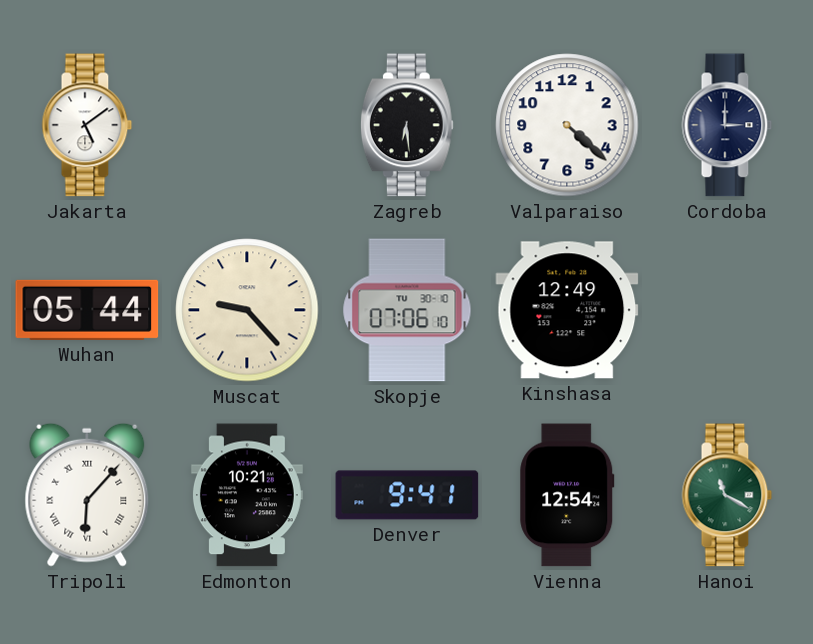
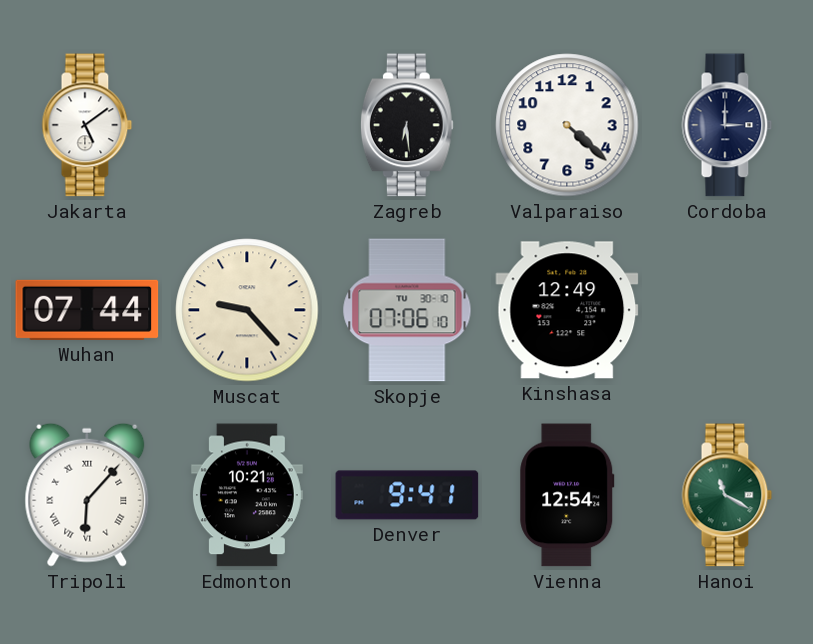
Wuhan: 05:44 -> 07:44 (87, 310)
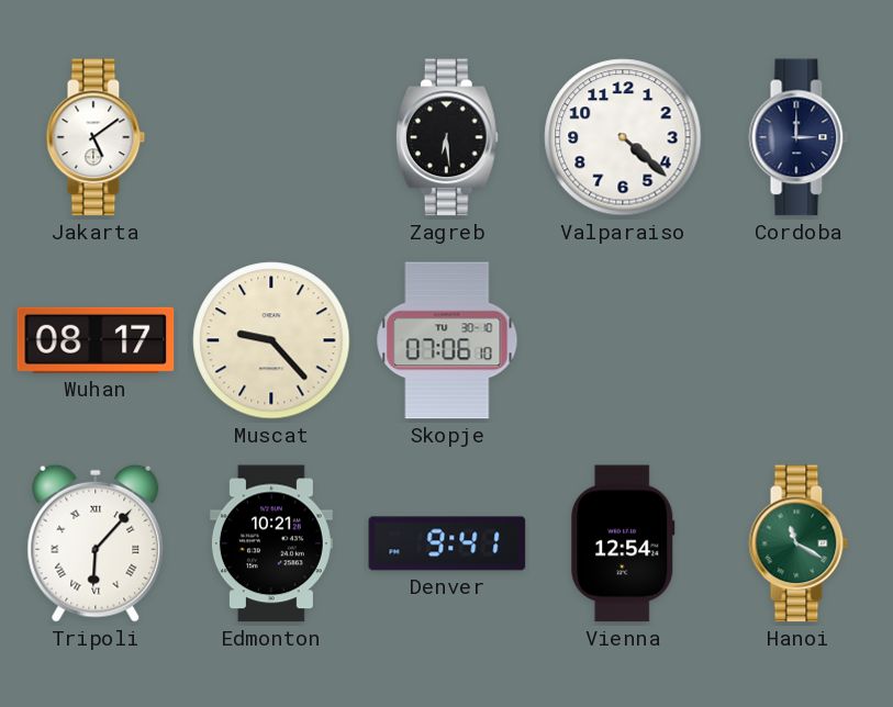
Wuhan: 07:44 -> 08:17 (96, 340)
Kinshasa: 12:49 -> none (567, 310)
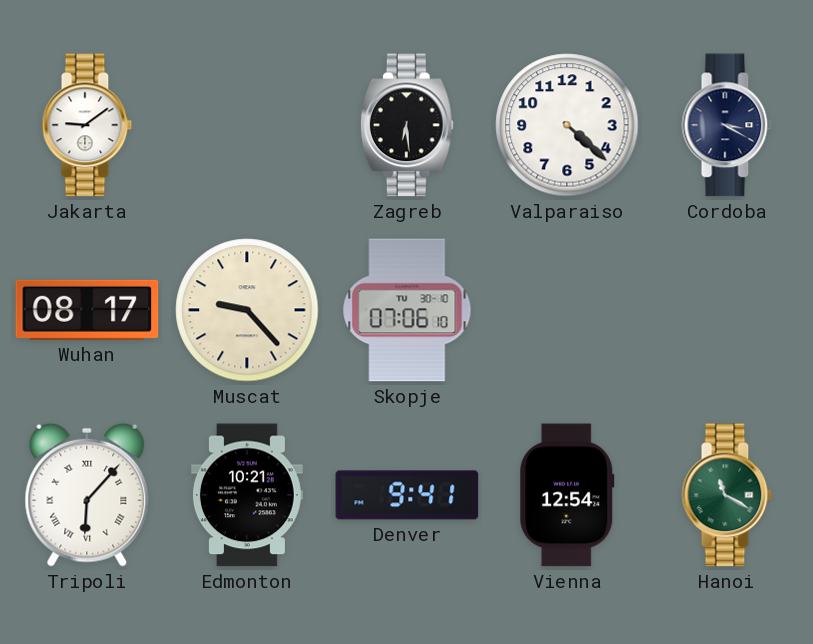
Jakarta: 5:09 -> 9:09 (87, 125)
Cordoba: 3:00 -> 3:20 (727, 125)
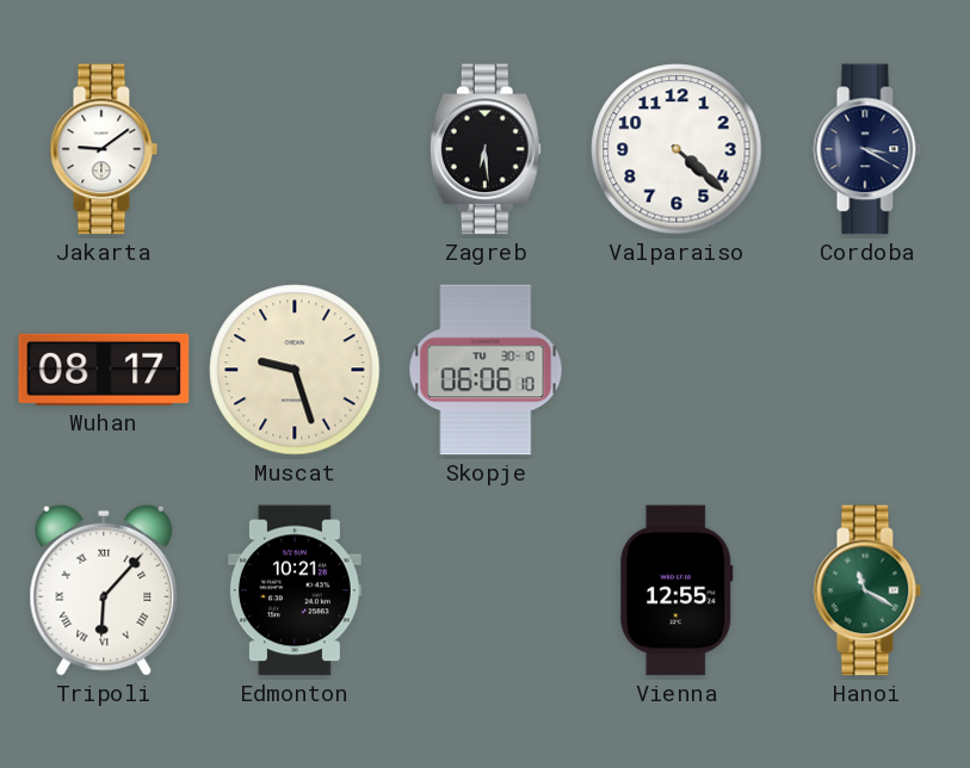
Muscat: 9:23 -> 9:27 (295, 370)
Skopje: 07:06 -> 06:06 (486, 370)
Denver: 9:41 -> none (407, 495)
Vienna: 12:54 -> 12:55 (676, 590)
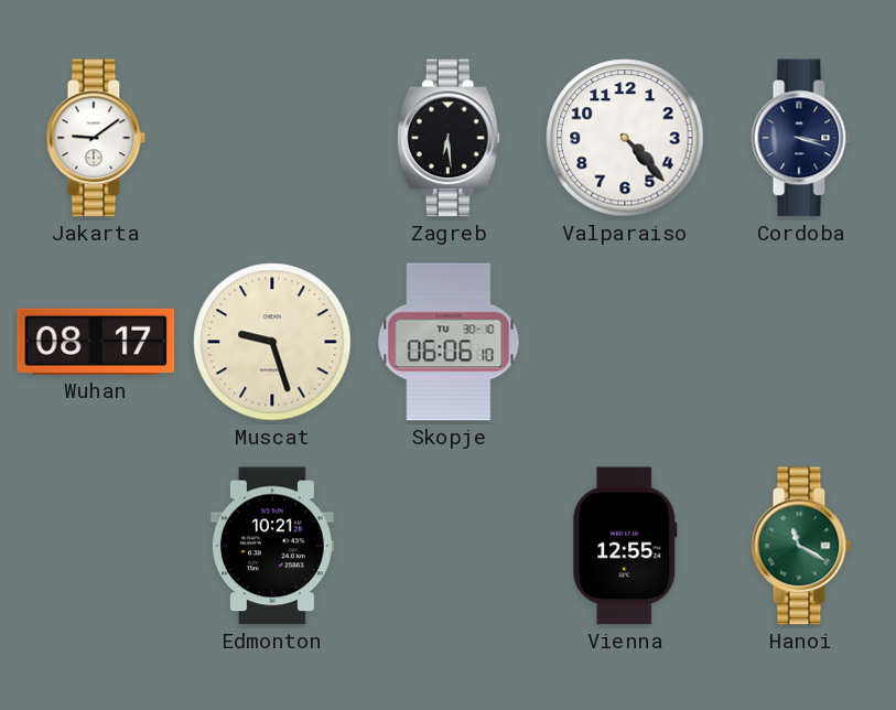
Valparaiso: 4:22 -> 4:23 (625, 138)
Cordoba: 3:20 -> 3:18 (801, 138)
Tripoli: 6:07 -> none (104, 590)
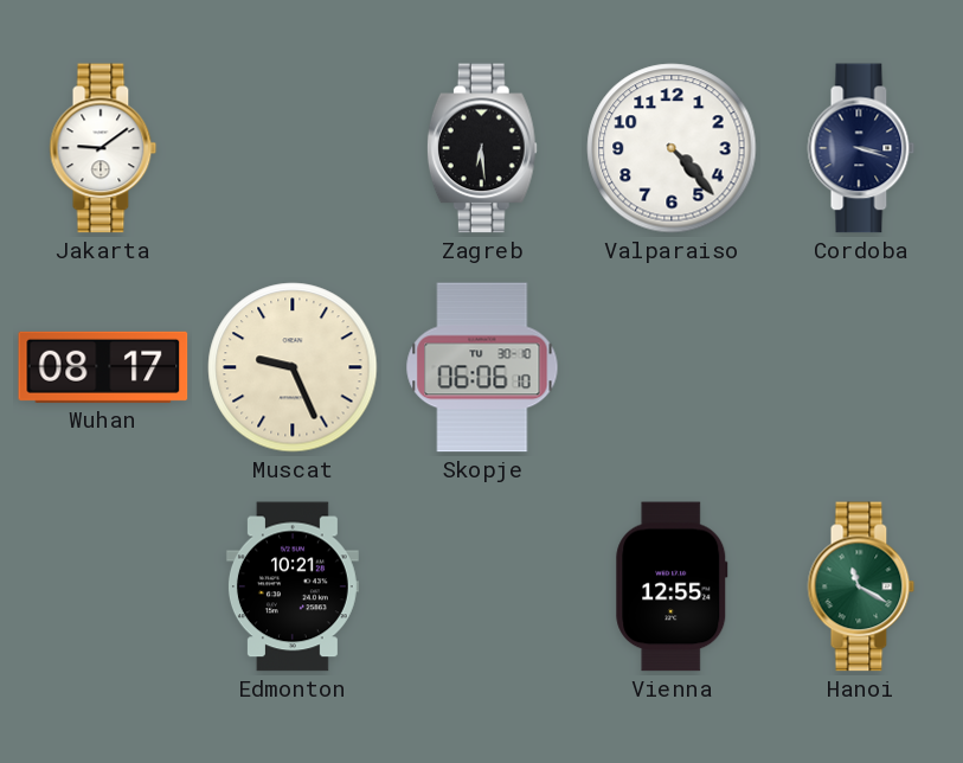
Muscat: 9:27 -> 9:26 (293, 367)
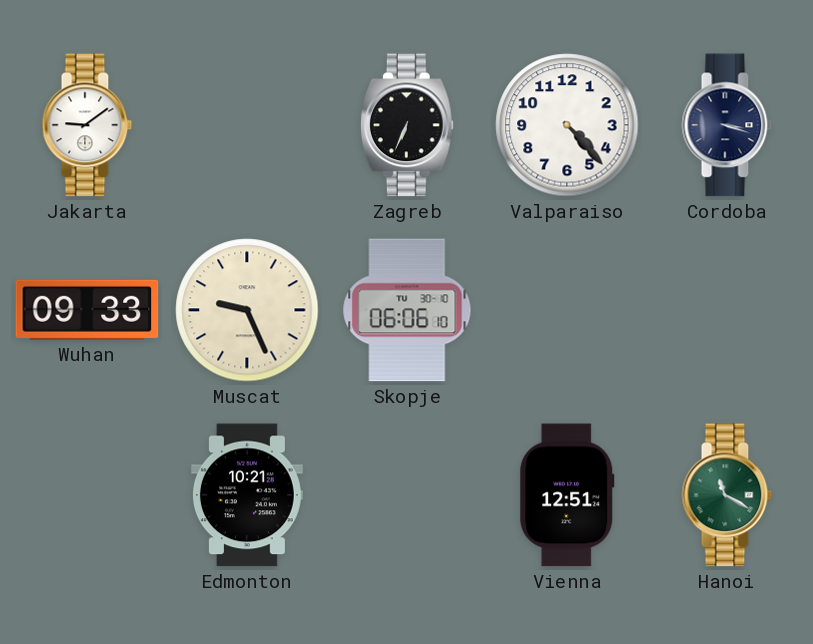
Zagreb: 6:29 -> 6:34 (407, 125)
Wuhan: 08:17 -> 09:33 (87, 310)
Vienna: 12:55 -> 12:51 (567, 495)
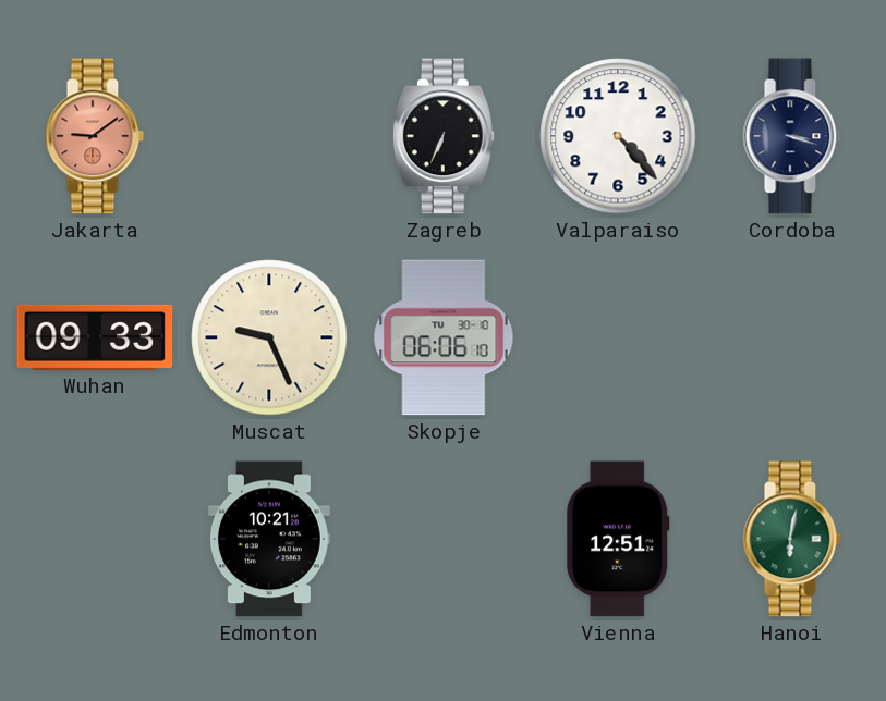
Jakarta dial: white -> salmon (95, 136)
Hanoi: 11:20 -> 6:02 (792, 539)
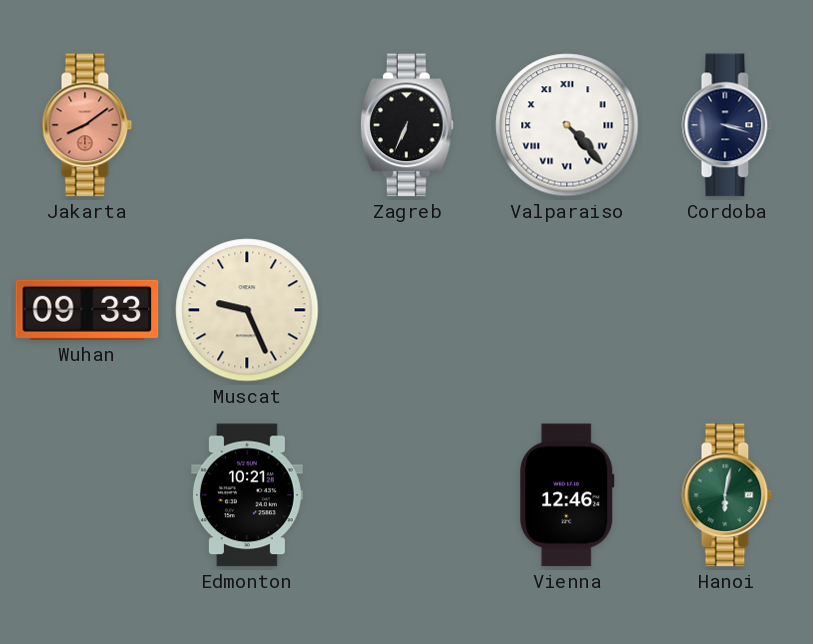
Jakarta: 9:09 -> 8:09 (87, 125)
Valparaiso numerals: Arabic -> Roman (567, 125)
Skopje: 06:06 -> none (444, 337)
Vienna: 12:51 -> 12:46 (567, 495)
